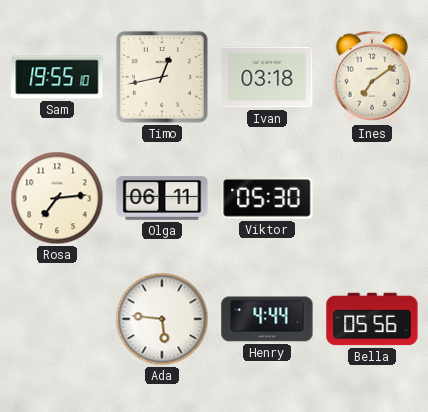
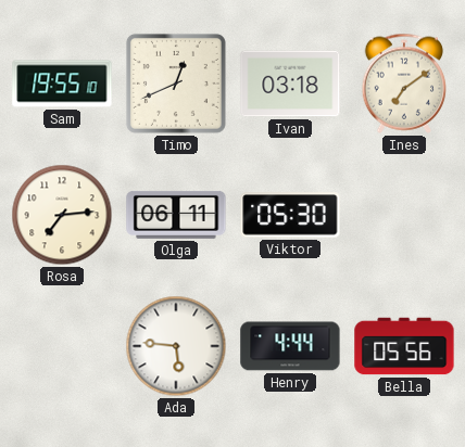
Timo: 12:43 -> 12:41 (176, 84)
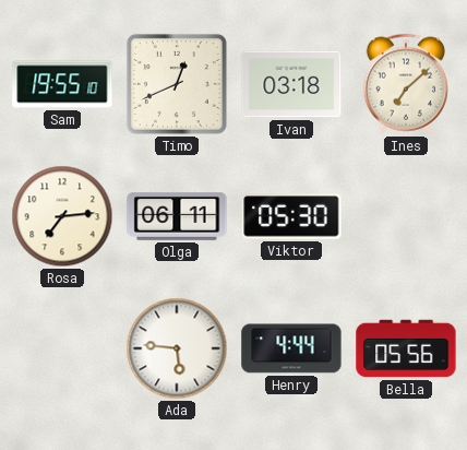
Ines: 7:09 -> 7:08 (405, 84)
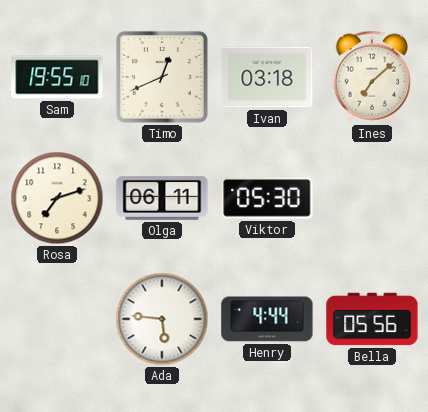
Rosa: 7:14 -> 7:12 (57, 198)
